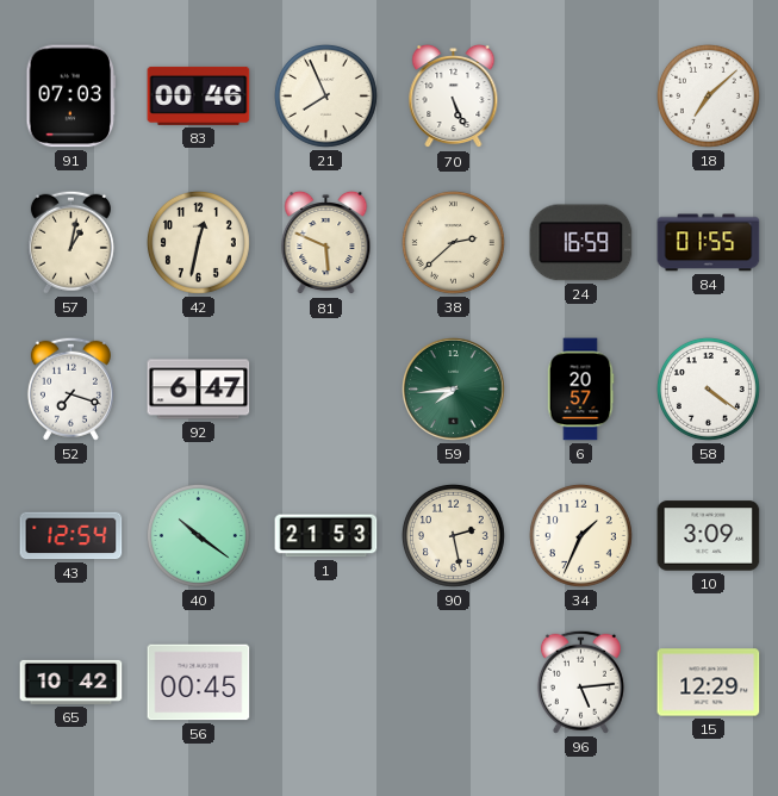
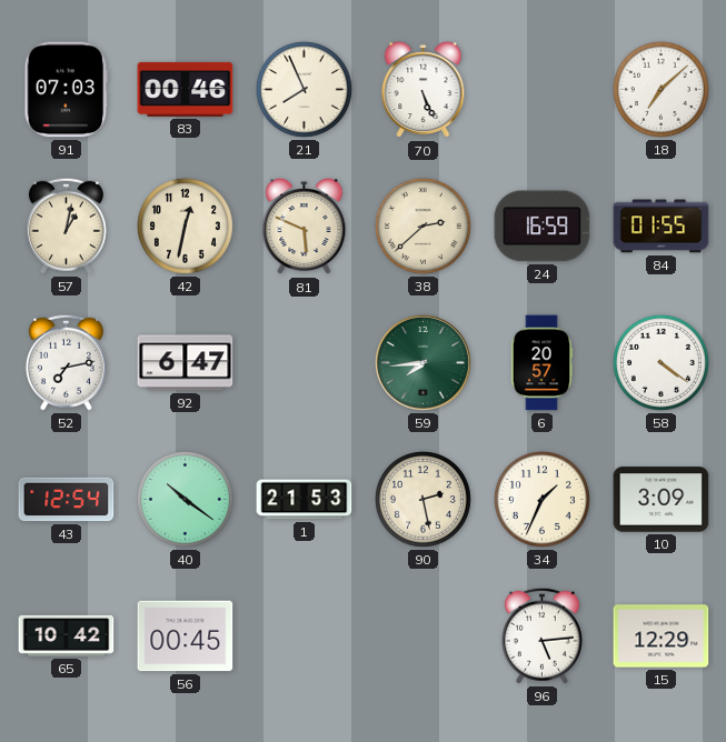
52: 7:18 -> 7:13 (66, 362)
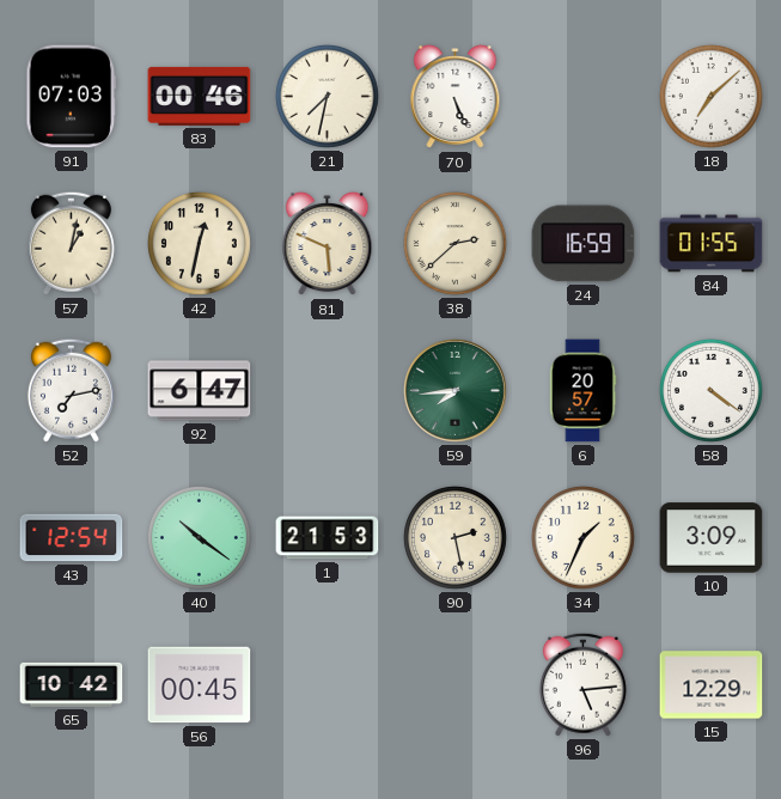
21: 7:56 -> 7:32 (327, 96)
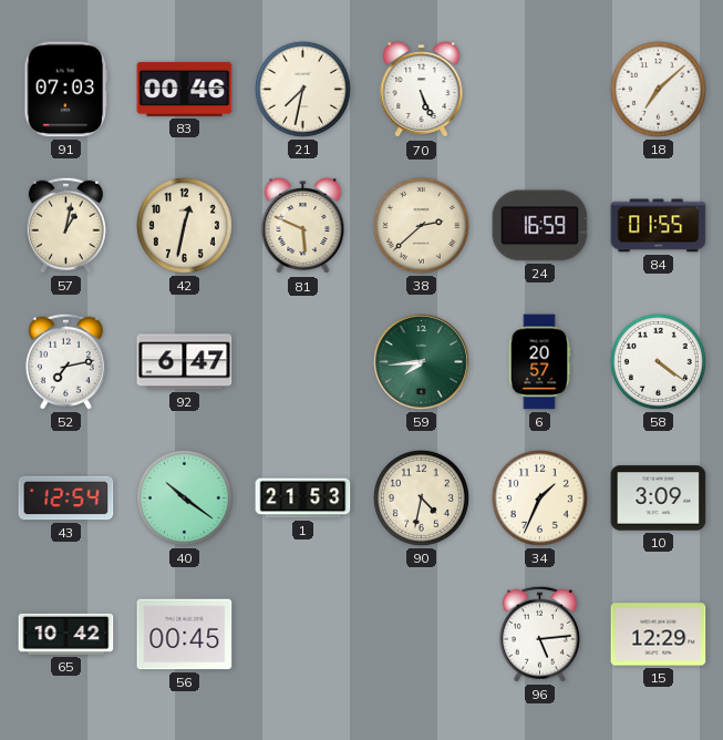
90: 2:28 -> 4:32 (421, 497)
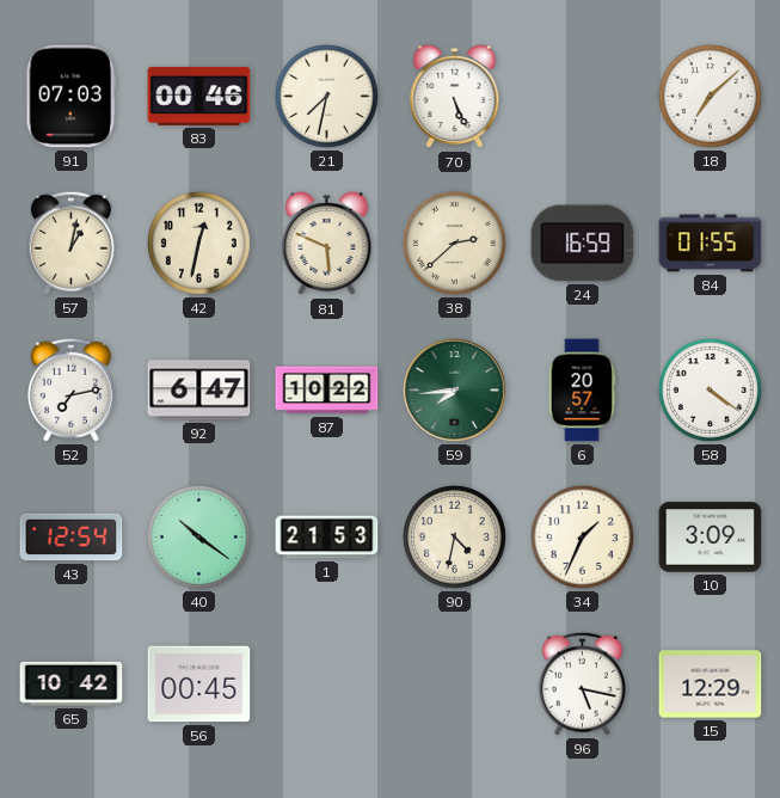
87: none -> 10:22 (327, 391)
96: 5:14 -> 5:17 (582, 683)
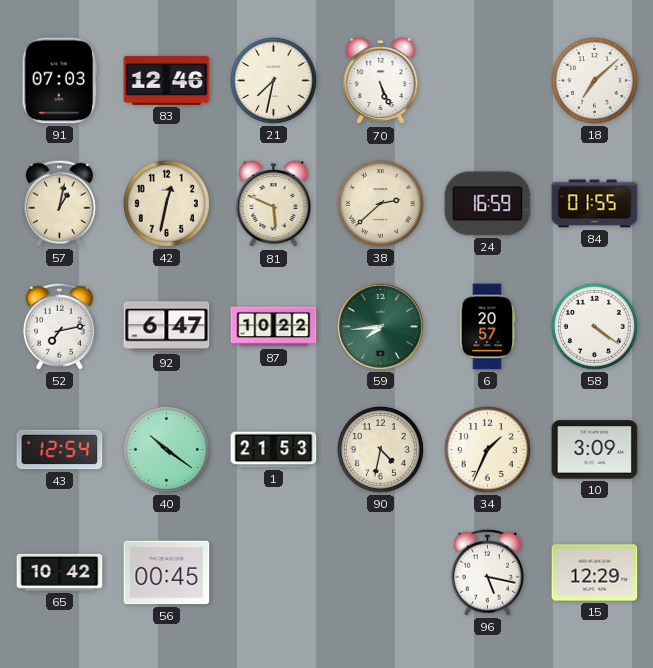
83: 00:46 -> 12:46 (167, 80)
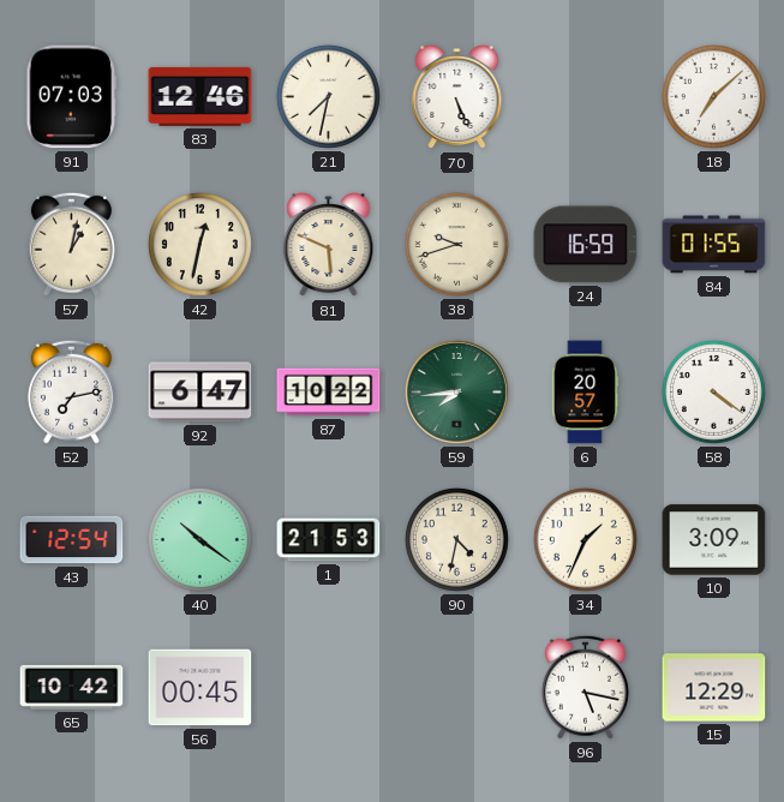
38: 2:38 -> 9:42 (456, 244)
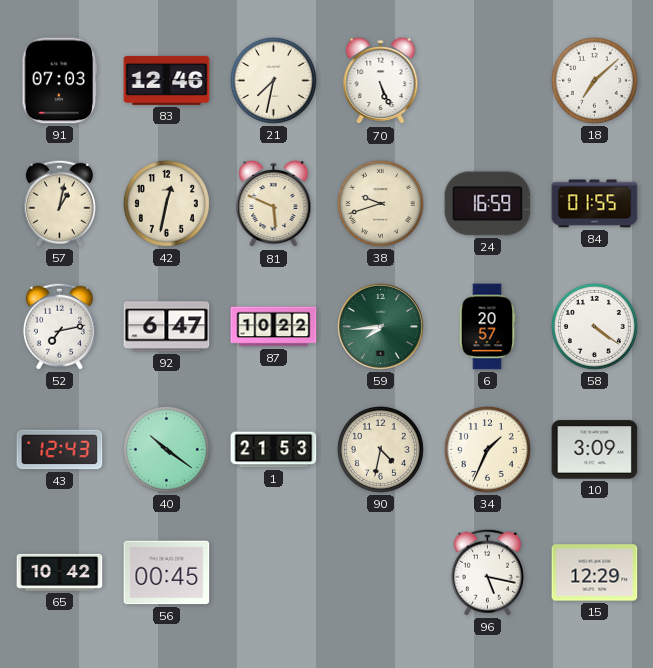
43: 12:54 -> 12:43 (60, 450)
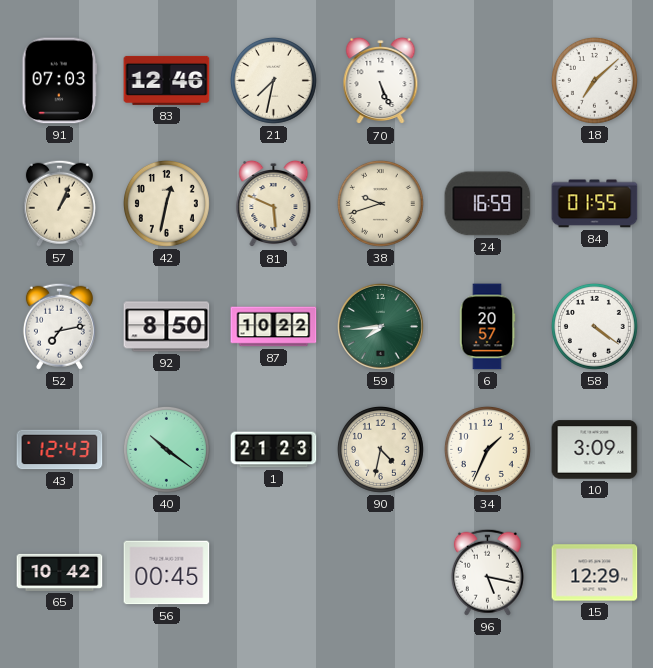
57: 1:02 -> 1:04 (59, 203)
92: 6:47 -> 8:50 (167, 327)
1: 21:53 -> 21:23 (274, 450)
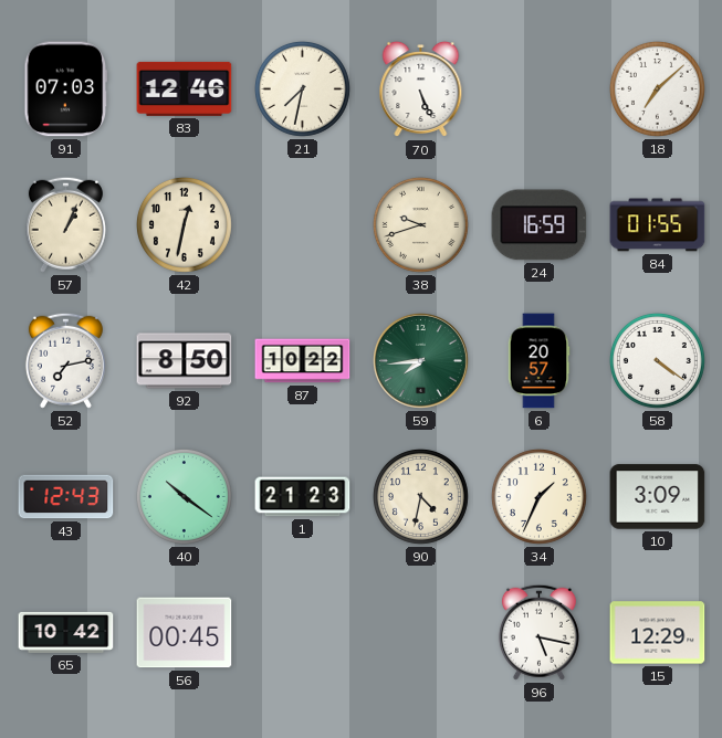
81: 5:49 -> none (274, 204)
